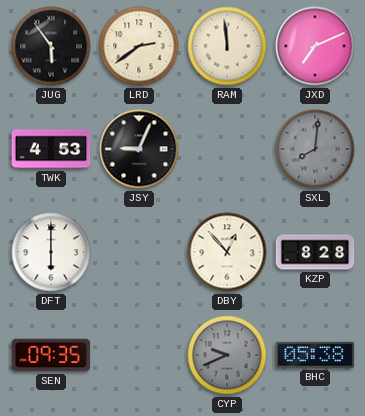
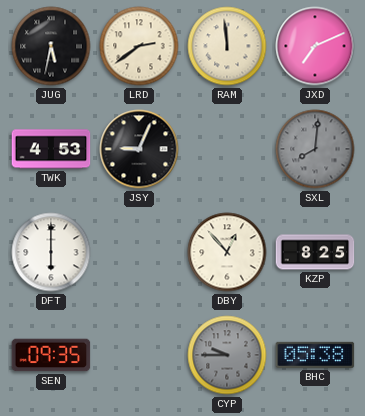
JUG: 5:54 -> 5:32 (51, 46)
KZP: 8:28 -> 8:25 (315, 252)
CYP: 9:41 -> 9:45 (227, 355)
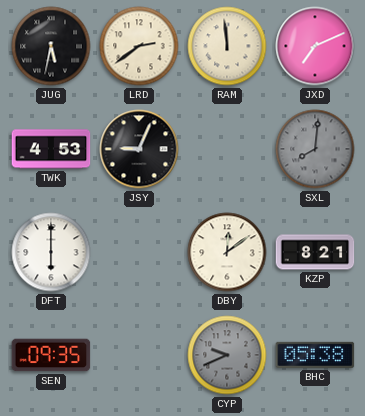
DBY: 12:53 -> 12:09 (227, 252)
KZP: 8:25 -> 8:21 (315, 252)
CYP: 9:45 -> 9:41 (227, 355)
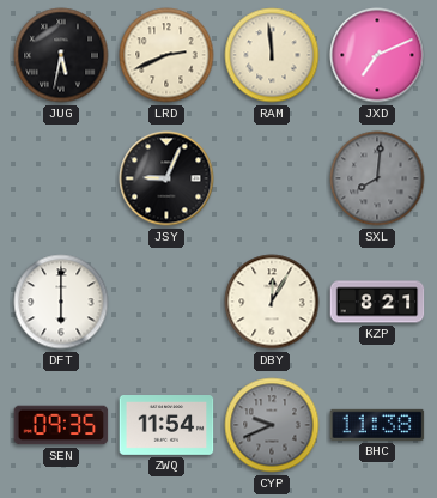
LRD: 2:39 -> 2:41 (166, 55)
TWK: 4:53 -> none (51, 149)
DBY: 12:09 -> 12:05 (272, 302)
ZWQ: none -> 11:54 (166, 426)
BHC: 05:38 -> 11:38 (377, 425)
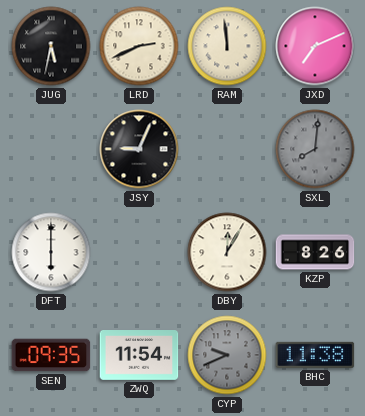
KZP: 8:21 -> 8:26 (315, 252)
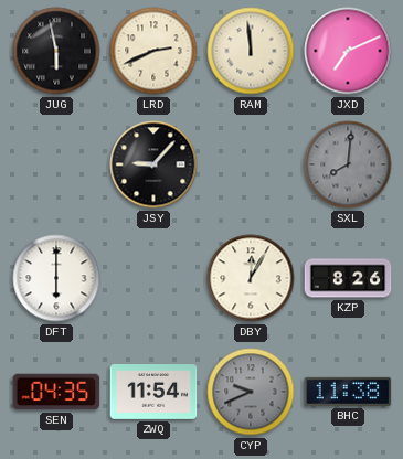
JUG: 5:32 -> 5:58 (56, 51)
JSY: 9:04 -> 9:07 (153, 164)
SEN: 09:35 -> 04:35 (56, 392)
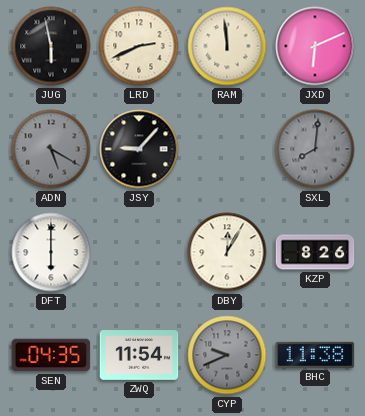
JXD: 7:11 -> 6:11 (315, 46)
ADN: none -> 5:20 (51, 149)
